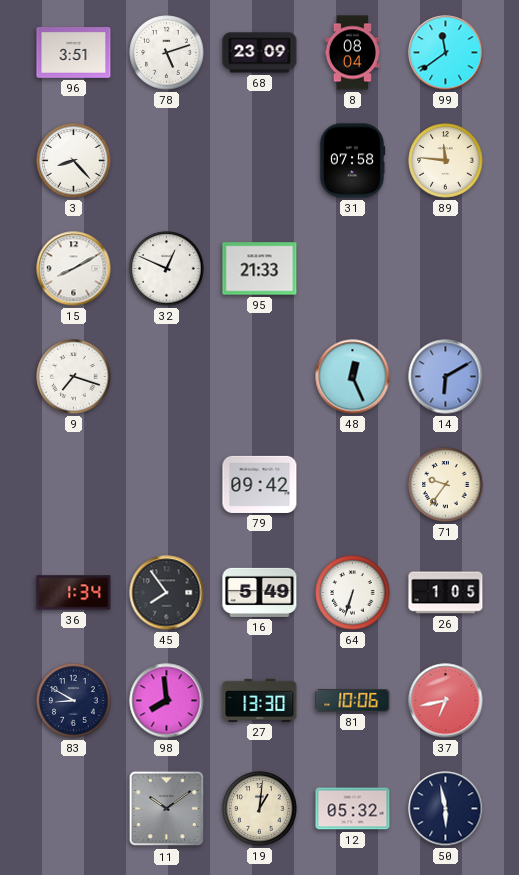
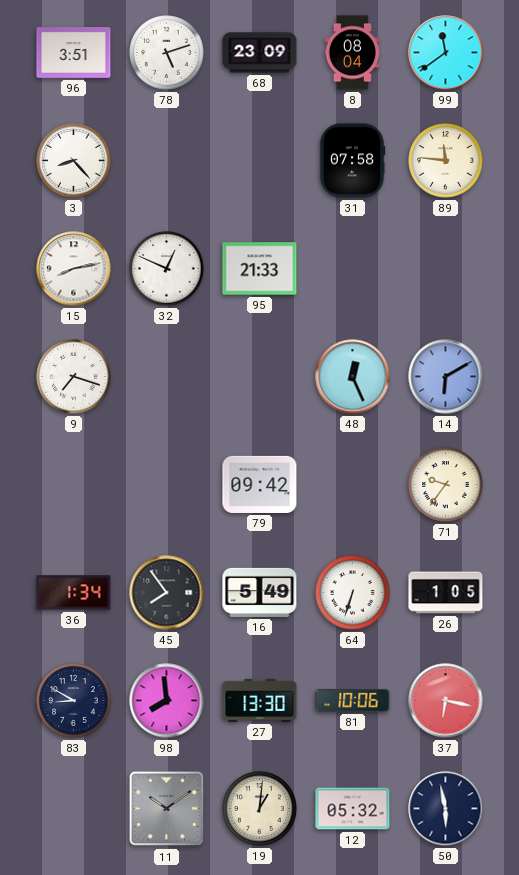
15: 8:10 -> 8:13 (74, 269)
37: 6:43 -> 6:17 (446, 701)
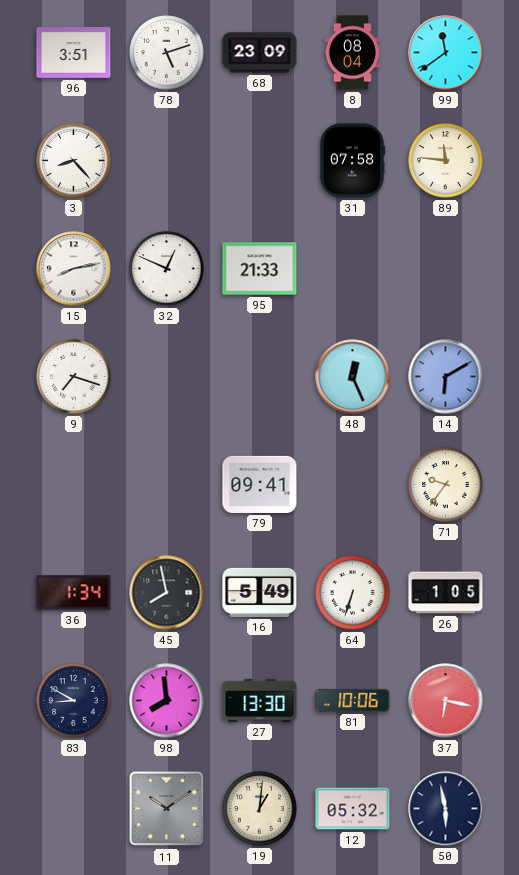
79: 09:42 -> 09:41 (260, 484)
45: 7:54 -> 7:58 (167, 593)
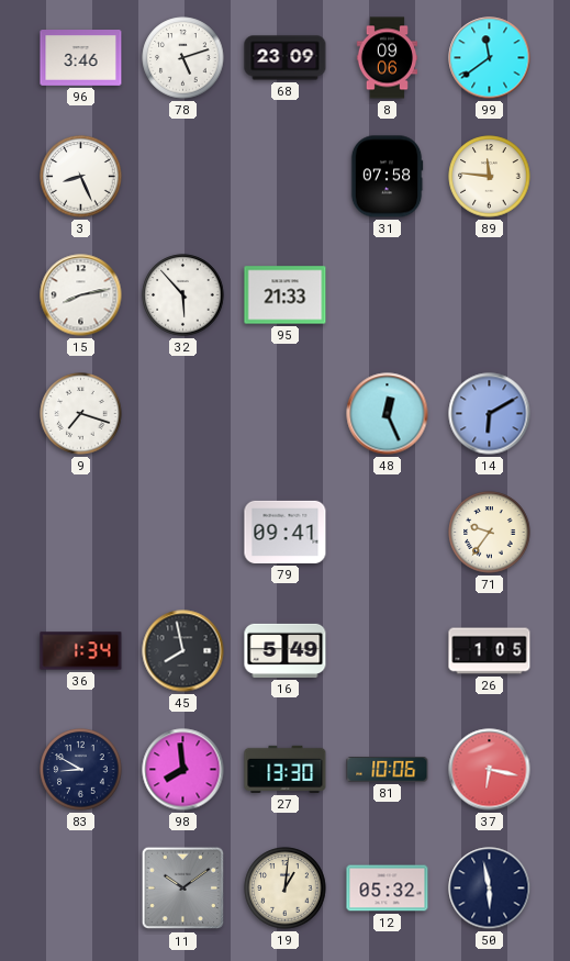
96: 3:51 -> 3:46 (81, 58)
8: 08:04 -> 09:06 (387, 58)
3: 8:23 -> 8:26 (81, 177)
32: 12:49 -> 5:53 (183, 295)
64: 6:33 -> none (353, 593)
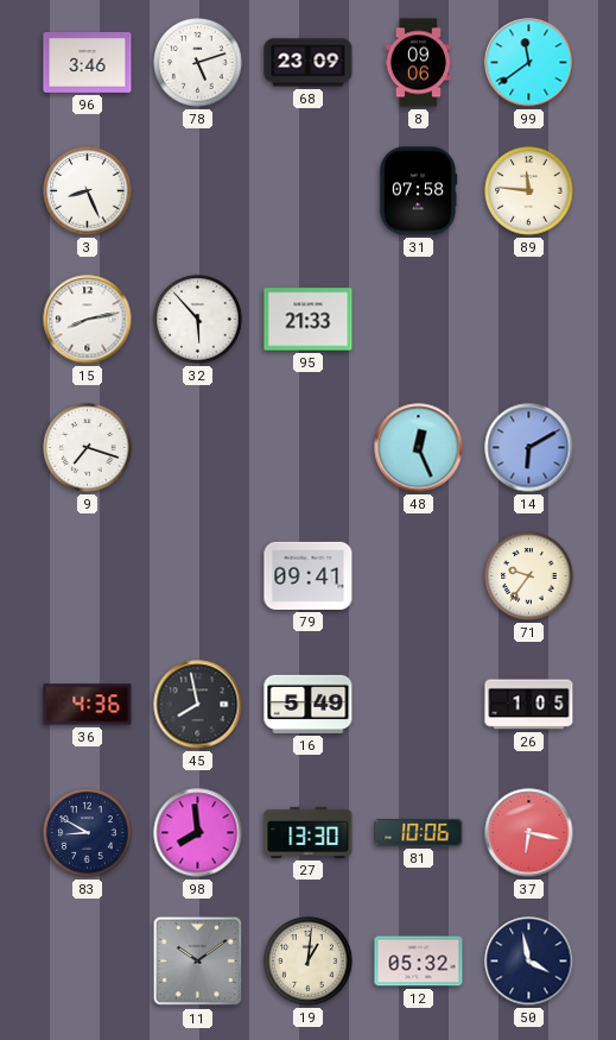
36: 1:34 -> 4:36 (88, 705)
50: 5:58 -> 3:58 (529, 962)
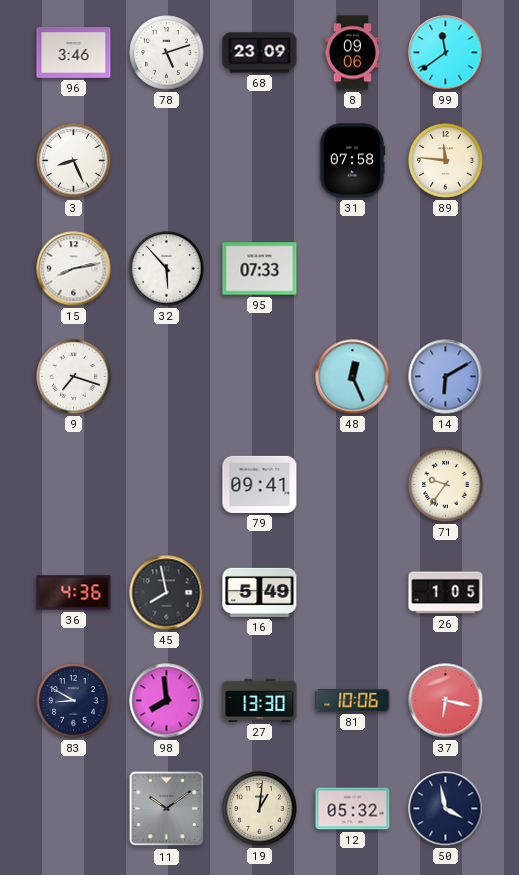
95: 21:33 -> 07:33 (260, 269)
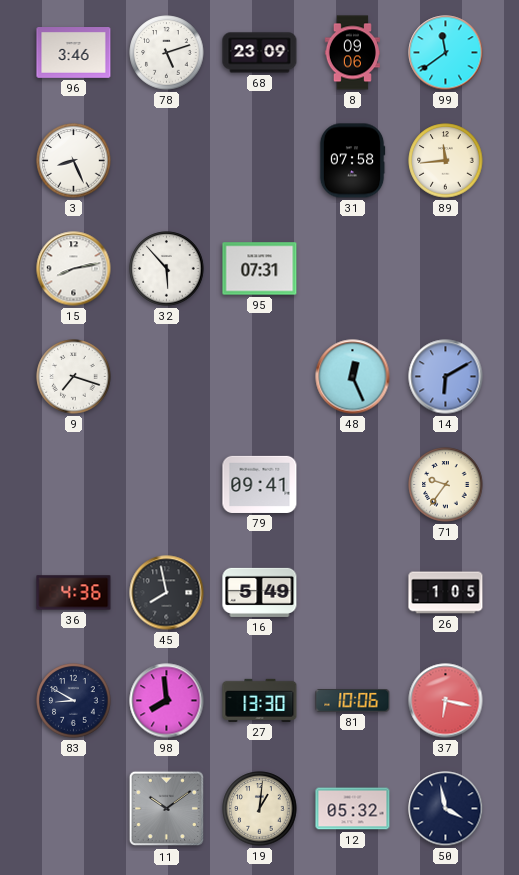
89: 11:46 -> 11:44 (446, 161)
95: 07:33 -> 07:31 (260, 269)
